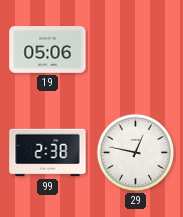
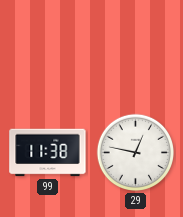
19: 05:06 -> none (48, 50)
99: 2:38 -> 11:38 (48, 153)
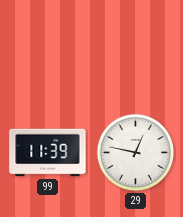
99: 11:38 -> 11:39 (48, 153)
